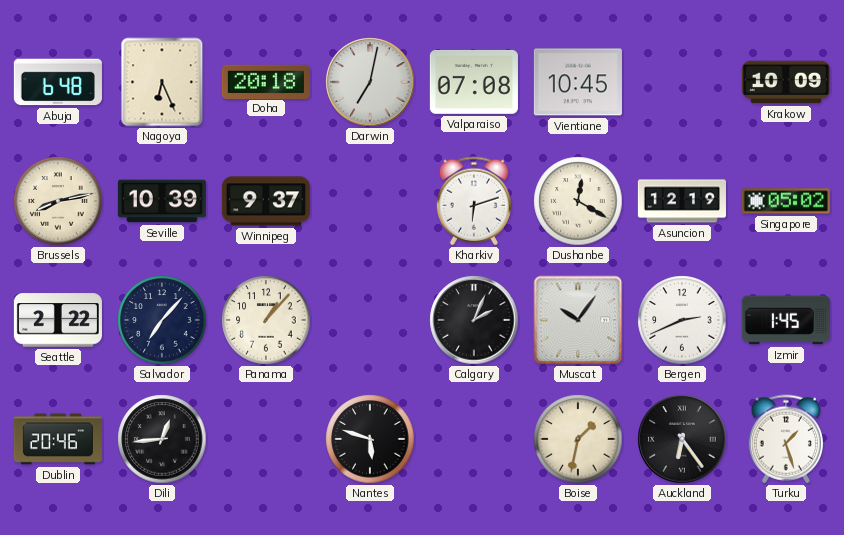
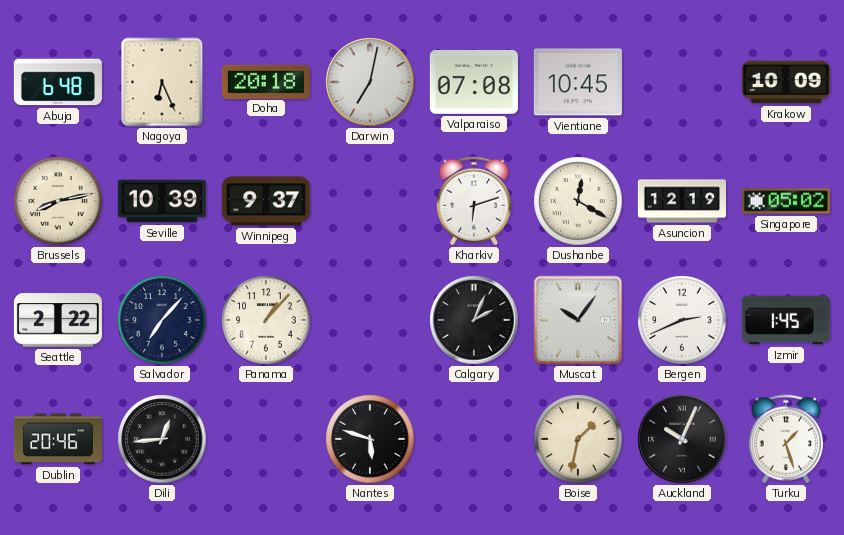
Auckland: 6:24 -> 10:04 (682, 439)
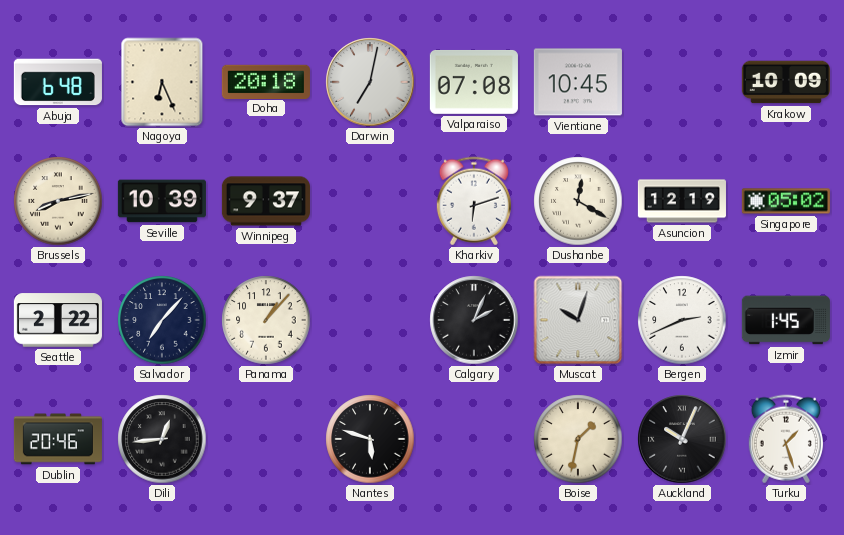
Muscat: 10:06 -> 10:03 (578, 320)
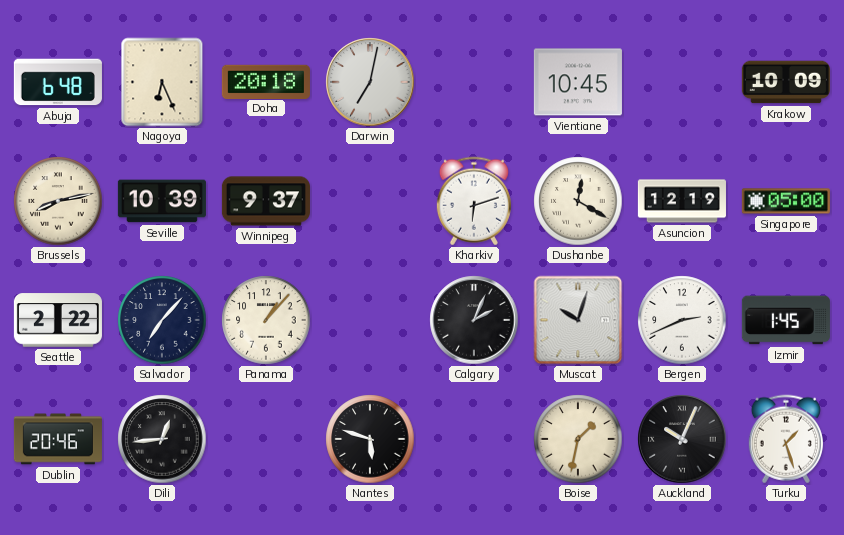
Valparaiso: 07:08 -> none (474, 82)
Singapore: 05:02 -> 05:00 (786, 201)
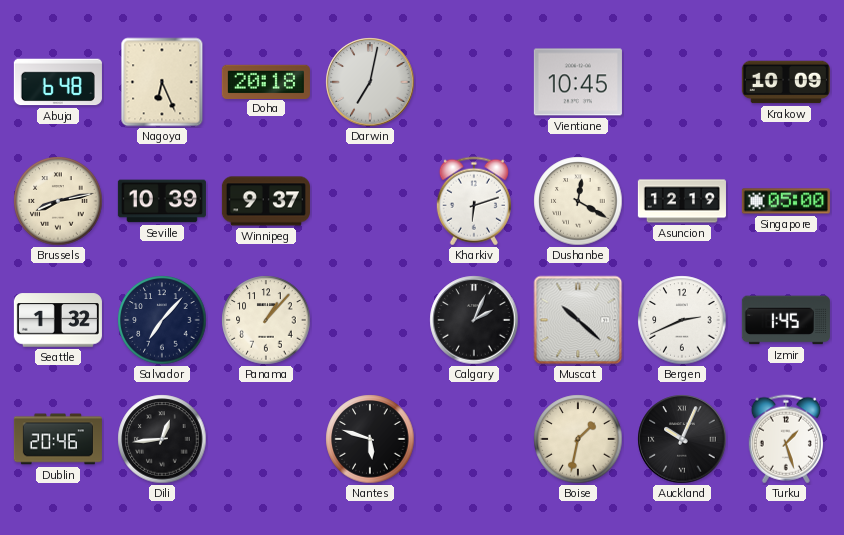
Seattle: 2:22 -> 1:32 (58, 320)
Muscat: 10:03 -> 10:22 (578, 320)
